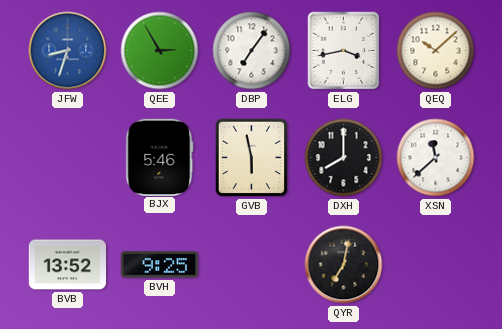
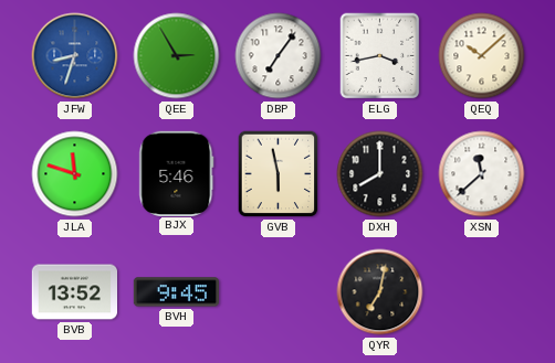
JLA: none -> 11:48 (75, 174)
BVH: 9:25 -> 9:45 (176, 292)
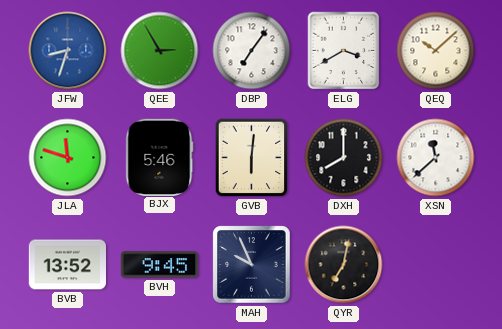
ELG: 3:43 -> 3:40 (344, 51)
GVB: 5:58 -> 6:01 (252, 158)
MAH: none -> 9:56 (252, 265)
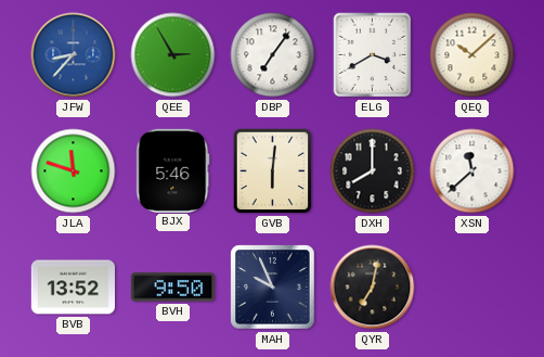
JFW: 8:33 -> 8:37 (74, 55)
BVH: 9:45 -> 9:50 (172, 288)
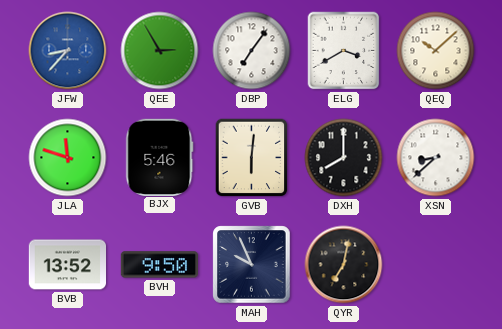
XSN: 11:38 -> 8:38 (436, 158)
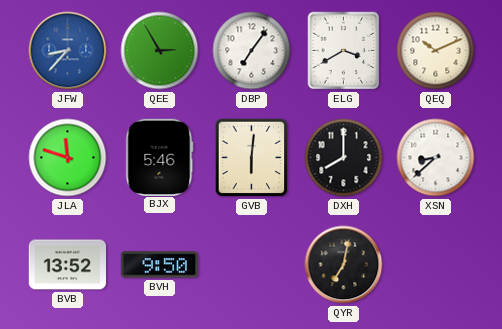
QEQ: 10:08 -> 10:11 (436, 51)
MAH: 9:56 -> none (252, 265)
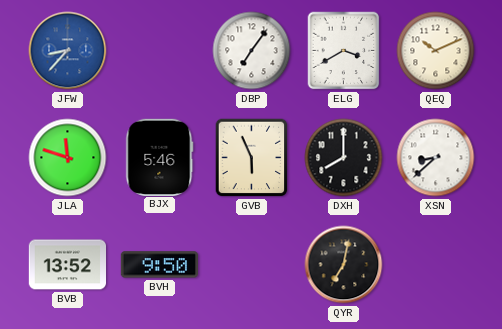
QEE: 2:55 -> none (160, 51)
GVB: 6:01 -> 5:56 (252, 158)
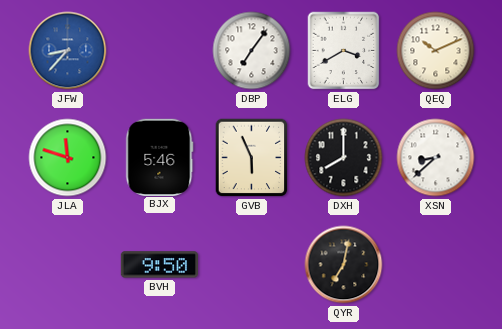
BVB: 13:52 -> none (67, 265)
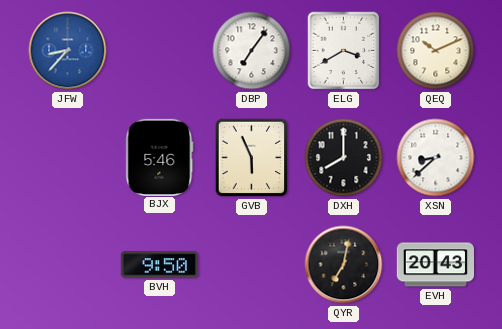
JLA: 11:48 -> none (68, 158)
EVH: none -> 20:43 (435, 265)
